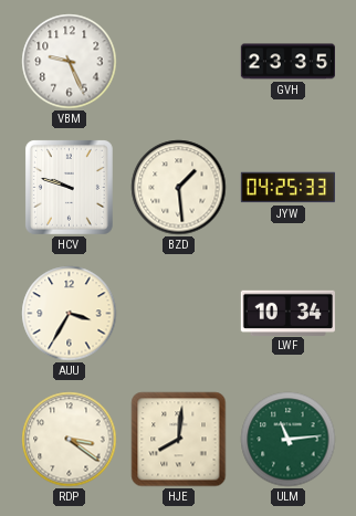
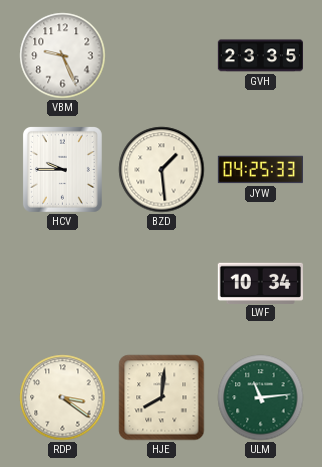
HCV: 9:48 -> 9:45 (62, 169)
AUU: 3:35 -> none (70, 314)
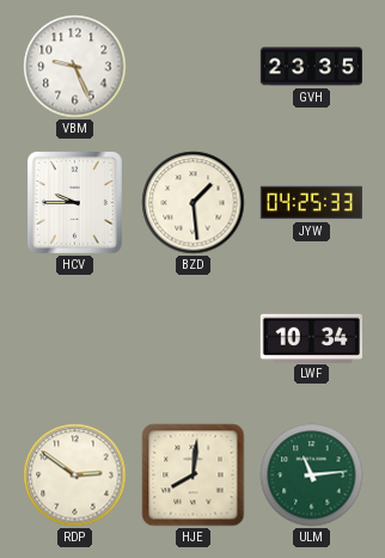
RDP: 3:21 -> 2:51 (75, 476)
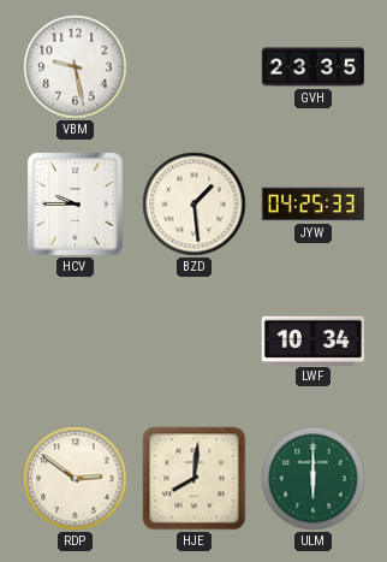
VBM: 9:26 -> 9:28 (76, 67)
ULM: 11:14 -> 6:00 (314, 479)
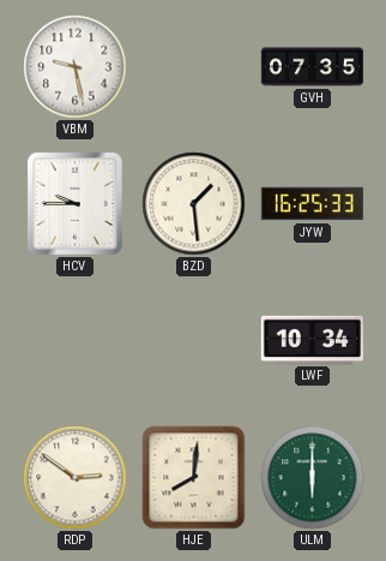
GVH: 23:35 -> 07:35 (312, 67)
JYW: 04:25 -> 16:25 (312, 204)
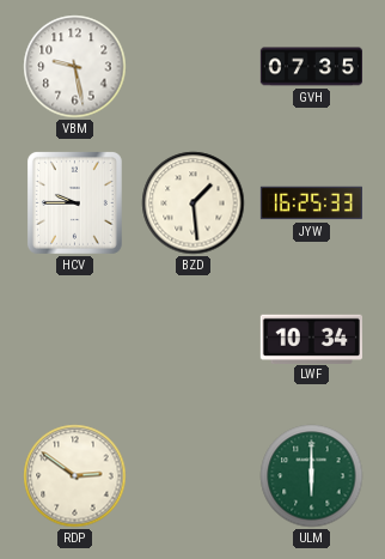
HJE: 8:01 -> none (194, 478)
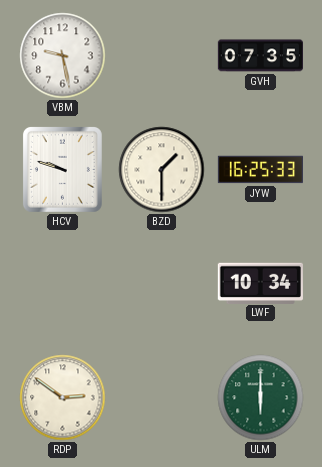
HCV: 9:45 -> 9:48 (62, 169)
BZD: 1:29 -> 1:30 (162, 170)
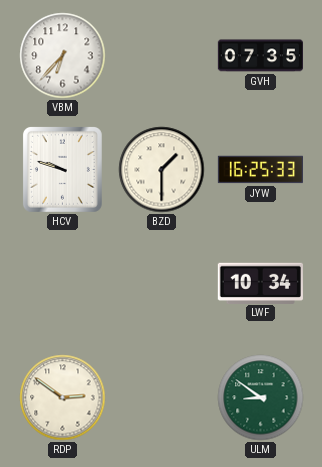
VBM: 9:28 -> 6:37 (63, 56)
ULM: 6:00 -> 8:51 (261, 398)
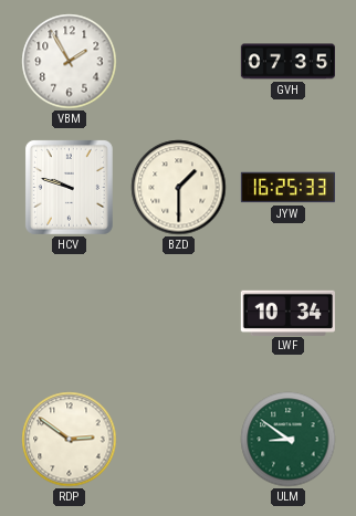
VBM: 6:37 -> 1:55 (70, 62)
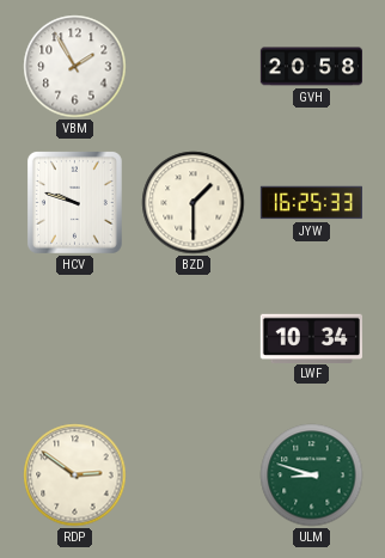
GVH: 07:35 -> 20:58 (311, 67)
ULM: 8:51 -> 8:48 (312, 476)
